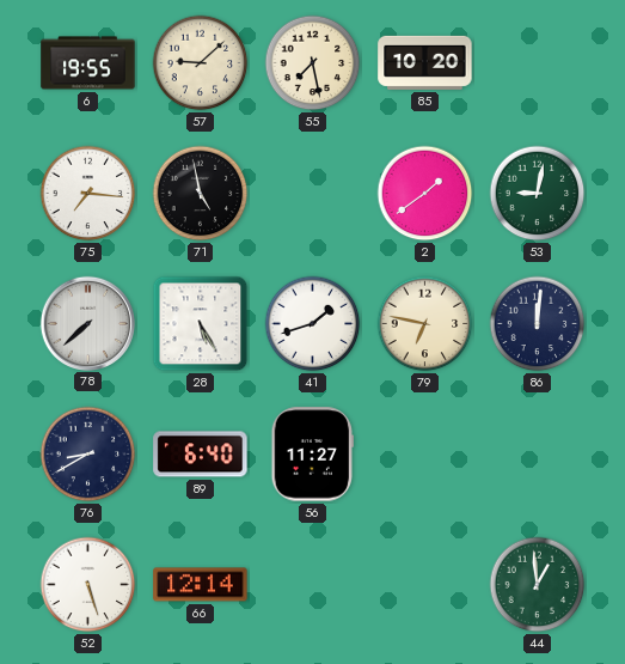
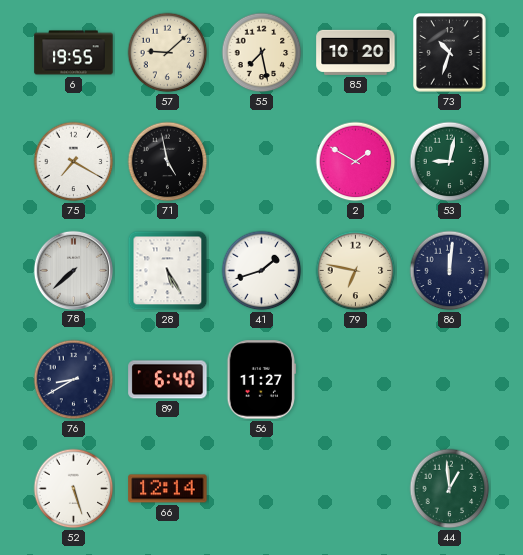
73: none -> 10:33 (450, 53)
75: 7:16 -> 7:20 (74, 162)
2: 1:39 -> 1:50 (356, 162)
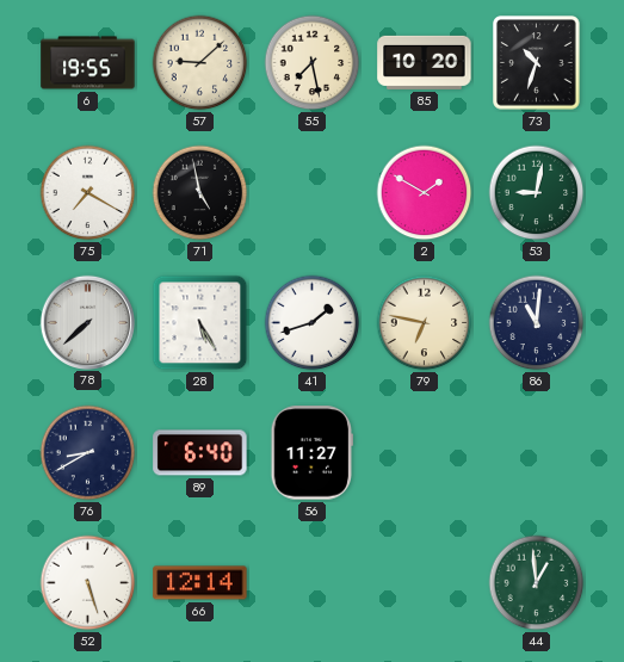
86: 12:01 -> 11:01 (537, 323)
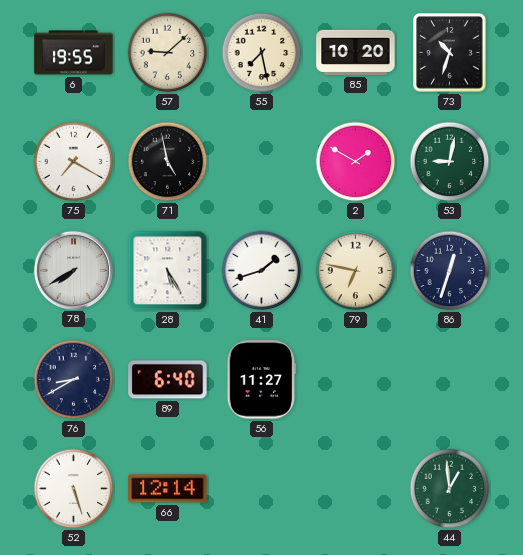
78: 7:38 -> 7:40 (73, 270)
86: 11:01 -> 12:33 (450, 271)
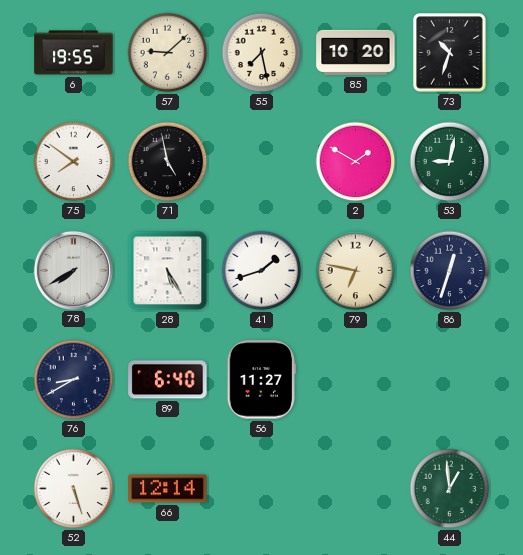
75: 7:20 -> 7:51 (74, 162)
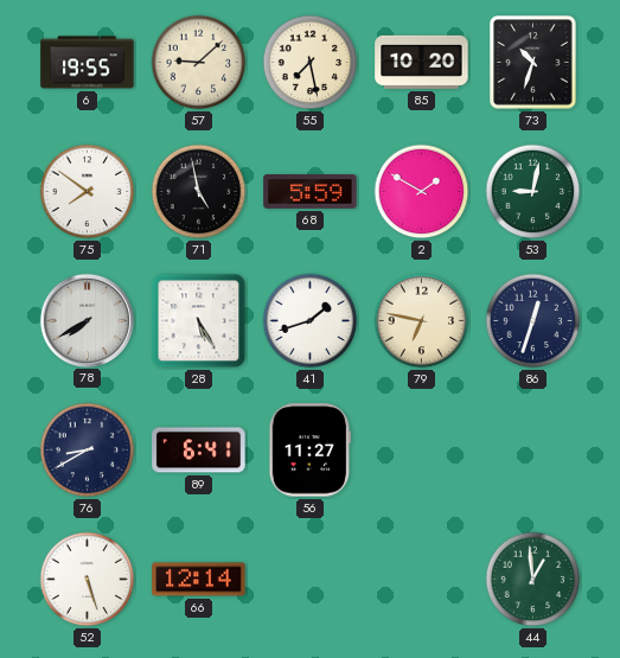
68: none -> 5:59 (311, 192)
89: 6:40 -> 6:41 (199, 451)
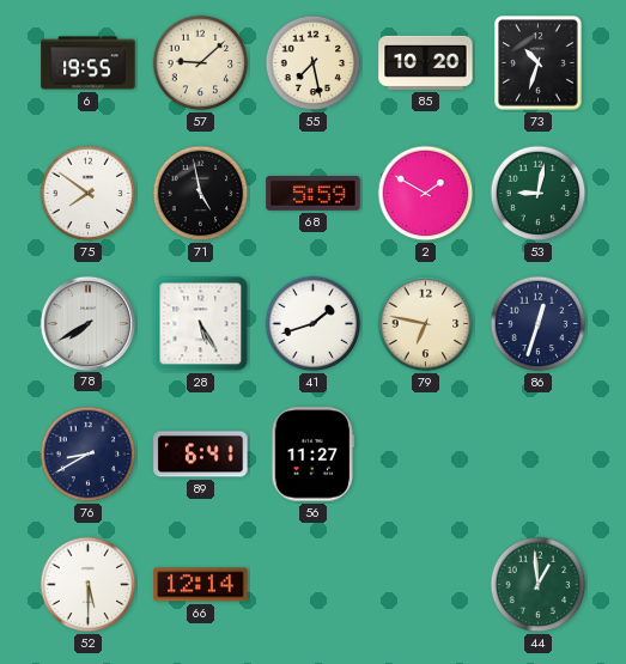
52: 5:27 -> 5:30 (89, 585)
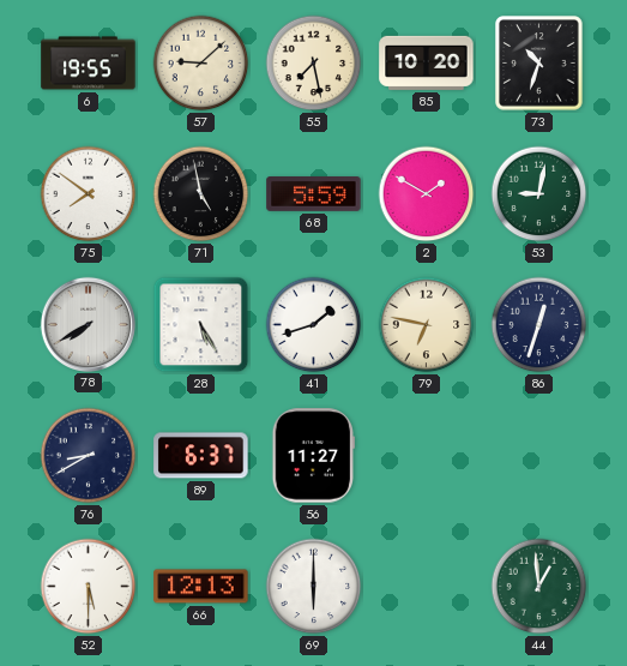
89: 6:41 -> 6:37 (201, 456)
66: 12:14 -> 12:13 (201, 587)
69: none -> 6:00 (314, 587)
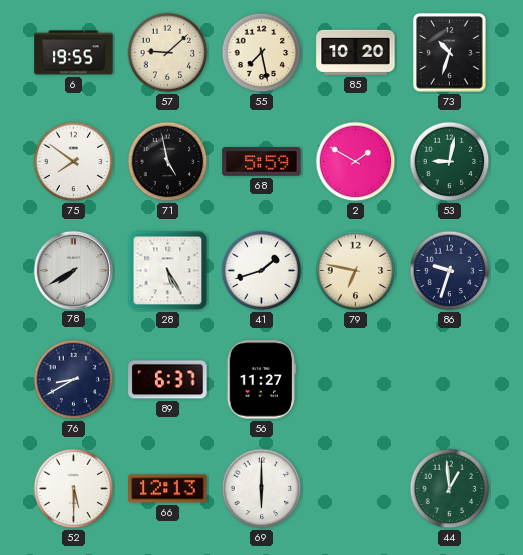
86: 12:33 -> 9:33 (450, 271)
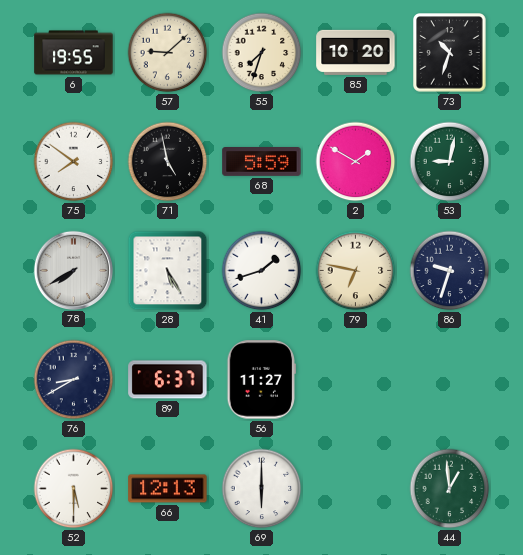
55: 7:28 -> 7:33 (262, 53)
